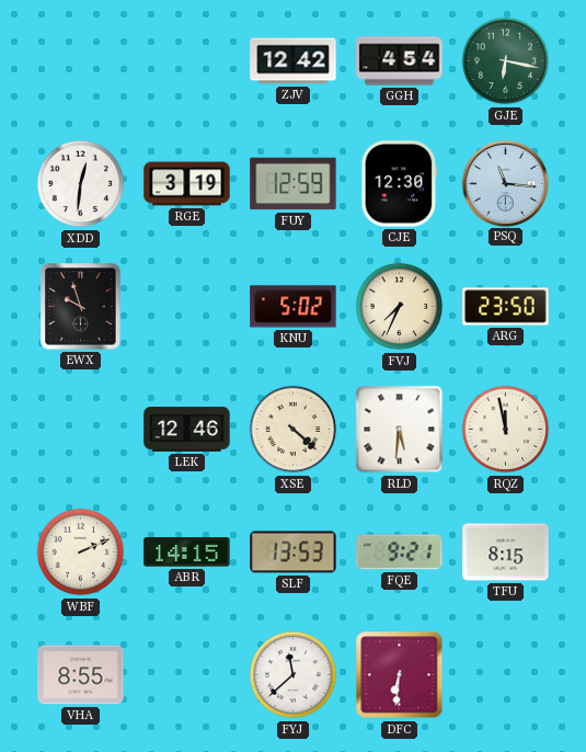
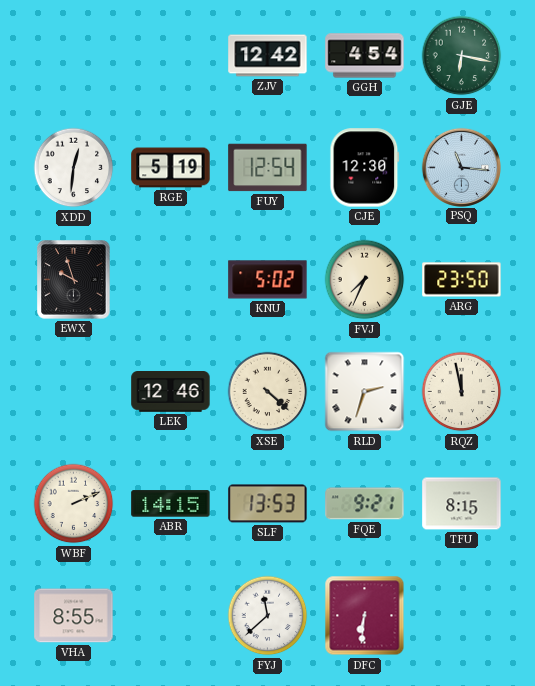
RGE: 3:19 -> 5:19 (171, 168)
FUY: 12:59 -> 12:54 (268, 168)
RLD: 5:31 -> 2:33 (365, 392)
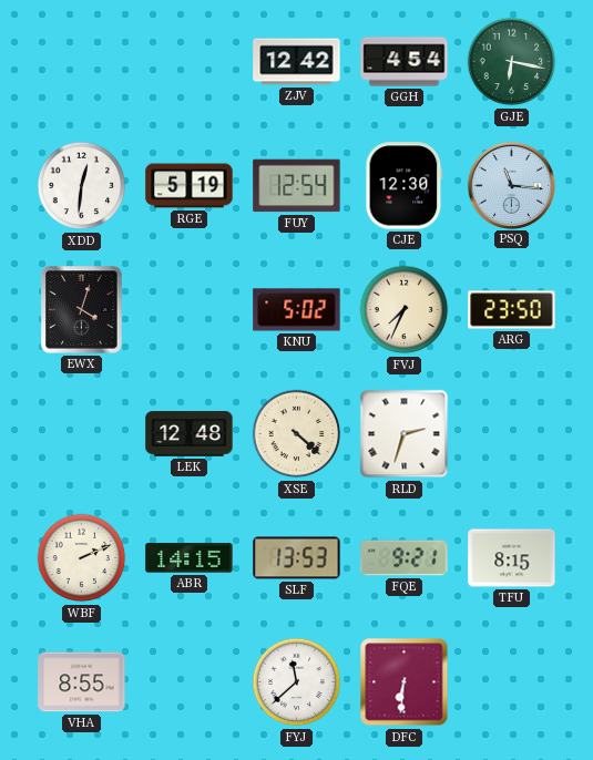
EWX: 9:57 -> 4:03 (82, 310)
LEK: 12:46 -> 12:48 (190, 434)
RQZ: 11:58 -> none (462, 392)
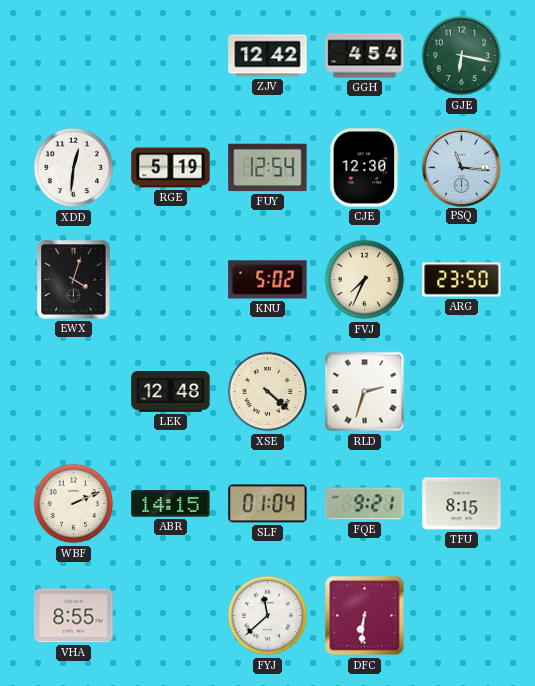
SLF: 13:53 -> 01:04 (268, 504)
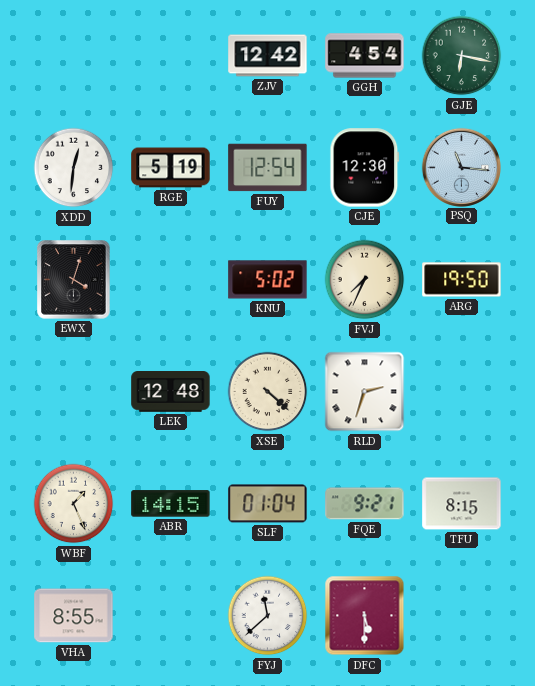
ARG: 23:50 -> 19:50 (462, 280)
WBF: 2:11 -> 1:26 (74, 504)
DFC: 6:31 -> 5:30 (365, 616)
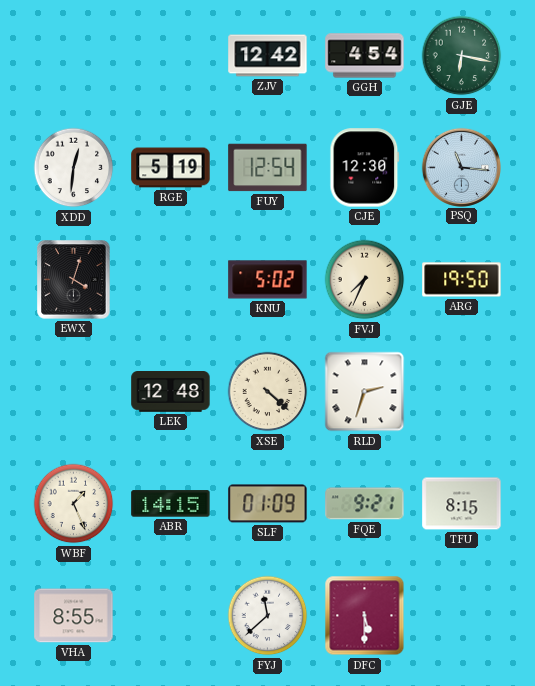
SLF: 01:04 -> 01:09 (268, 504)
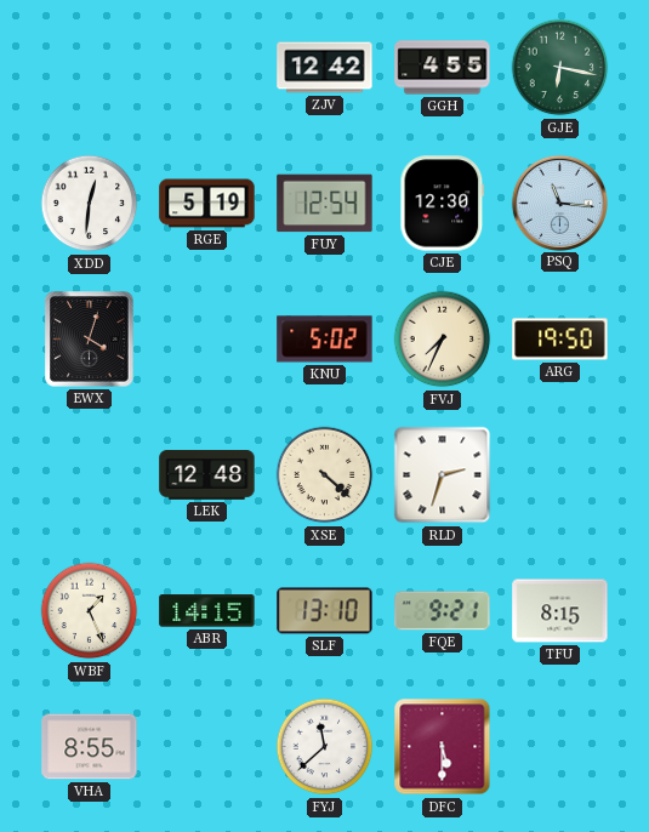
GGH: 4:54 -> 4:55 (443, 68)
SLF: 01:09 -> 13:10 (325, 611)
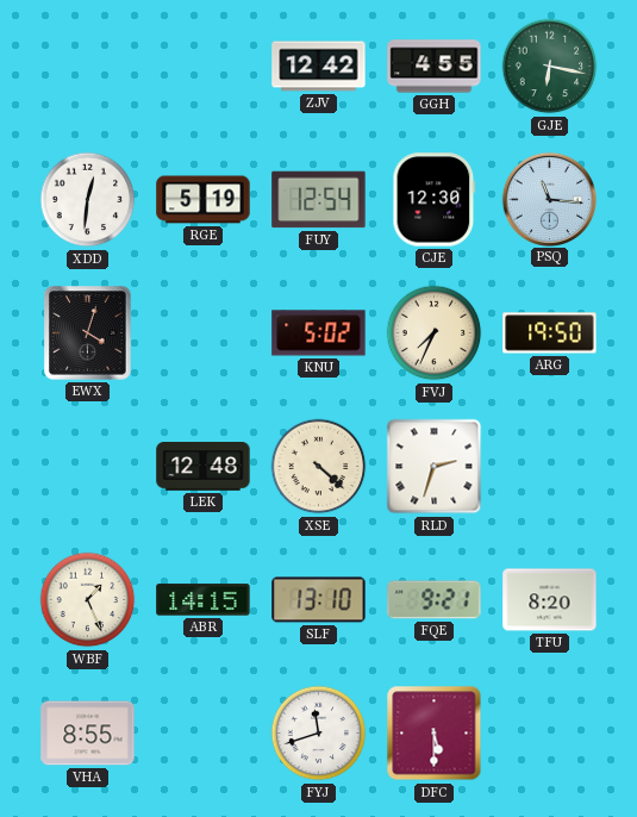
TFU: 8:15 -> 8:20 (550, 600)
FYJ: 11:38 -> 11:42 (319, 734)
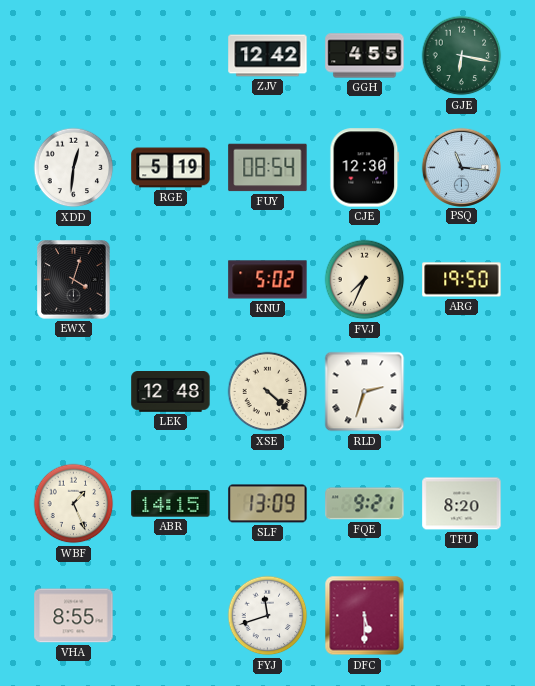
FUY: 12:54 -> 08:54 (268, 168)
SLF: 13:10 -> 13:09 (268, 504)
